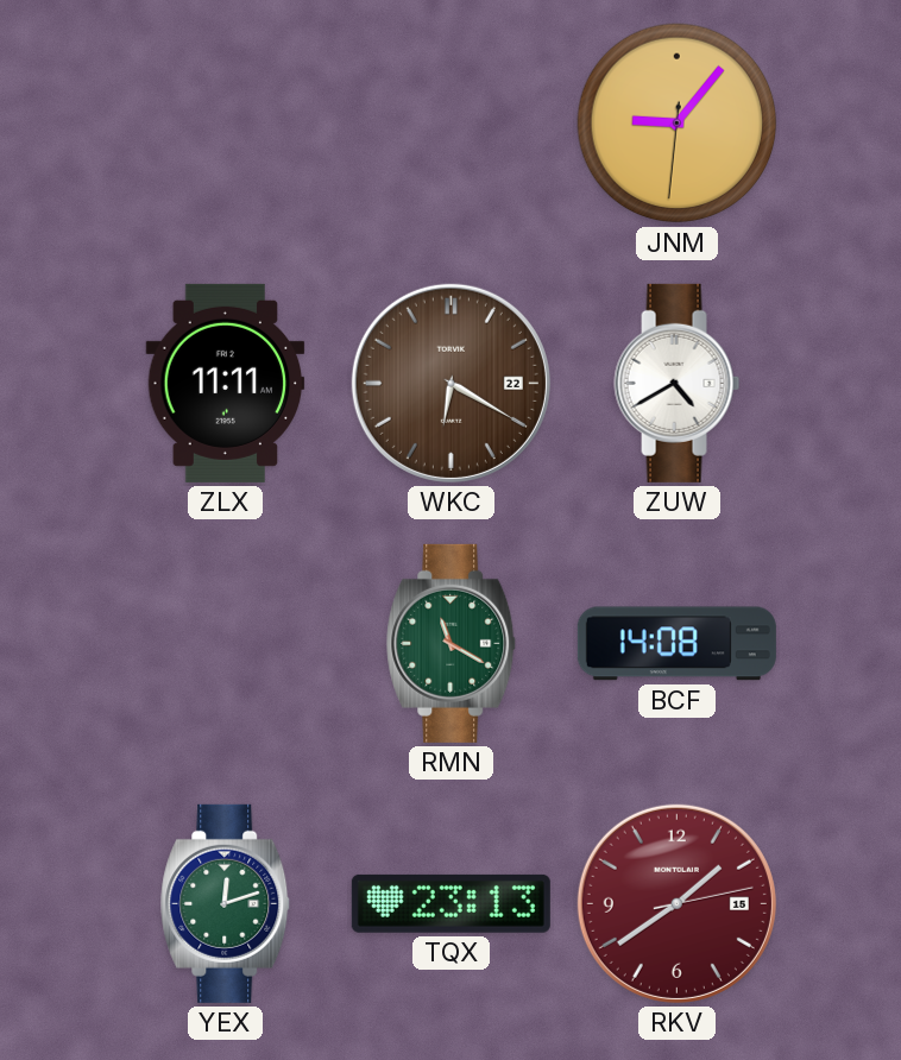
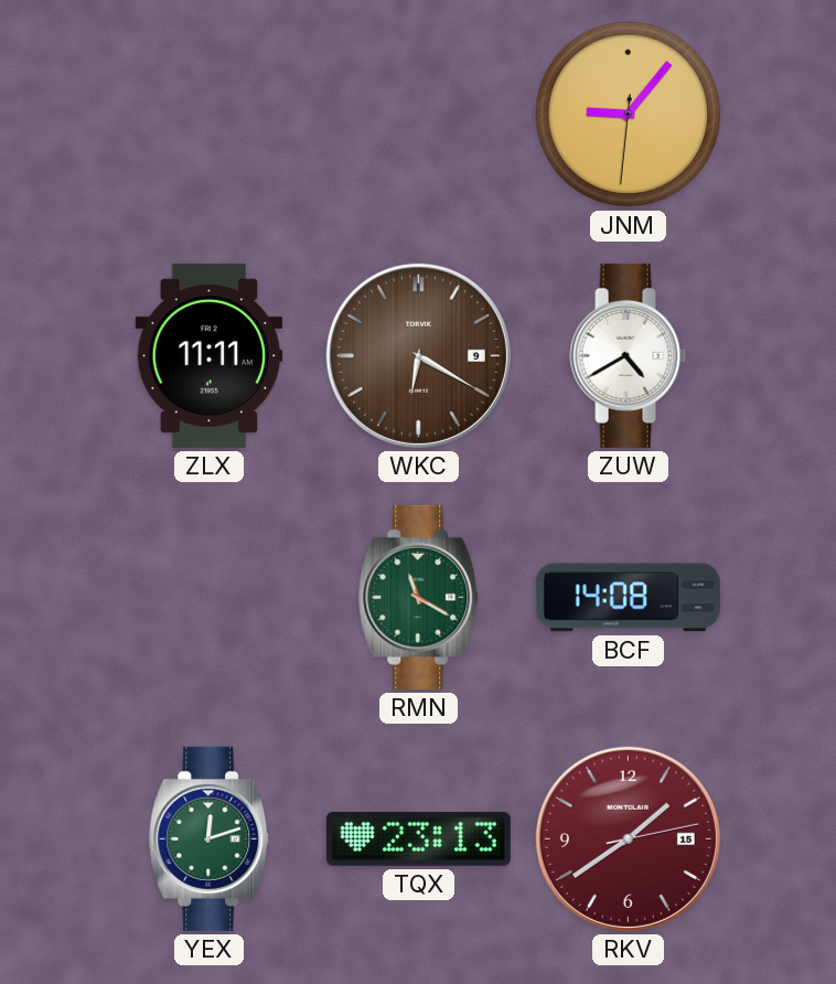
WKC date: 22 -> 9 (418, 355)
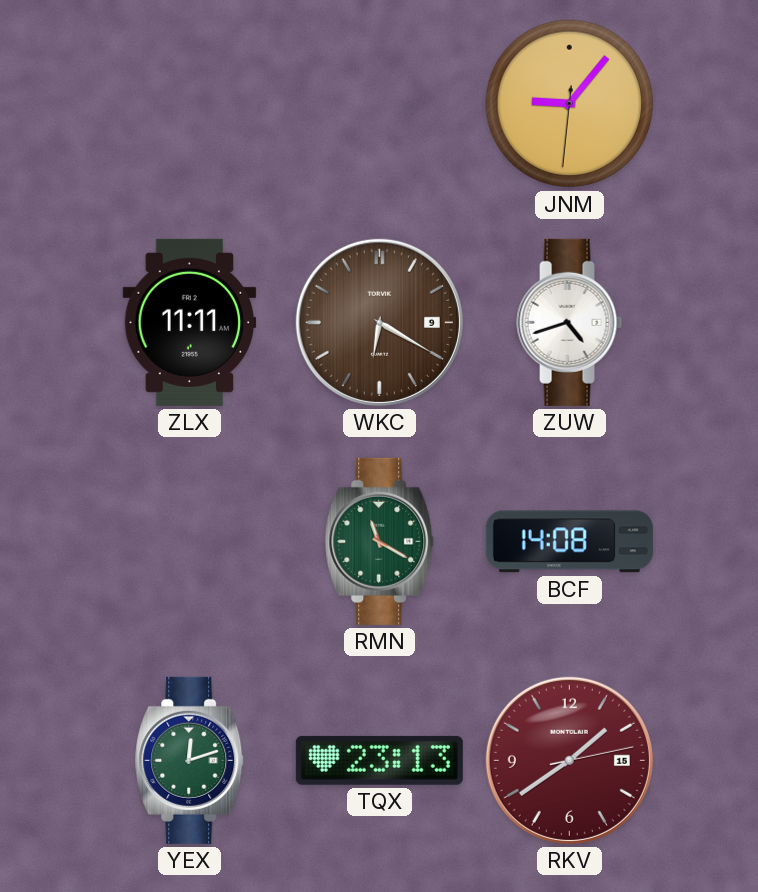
ZUW: 4:40 -> 4:42 (570, 322)
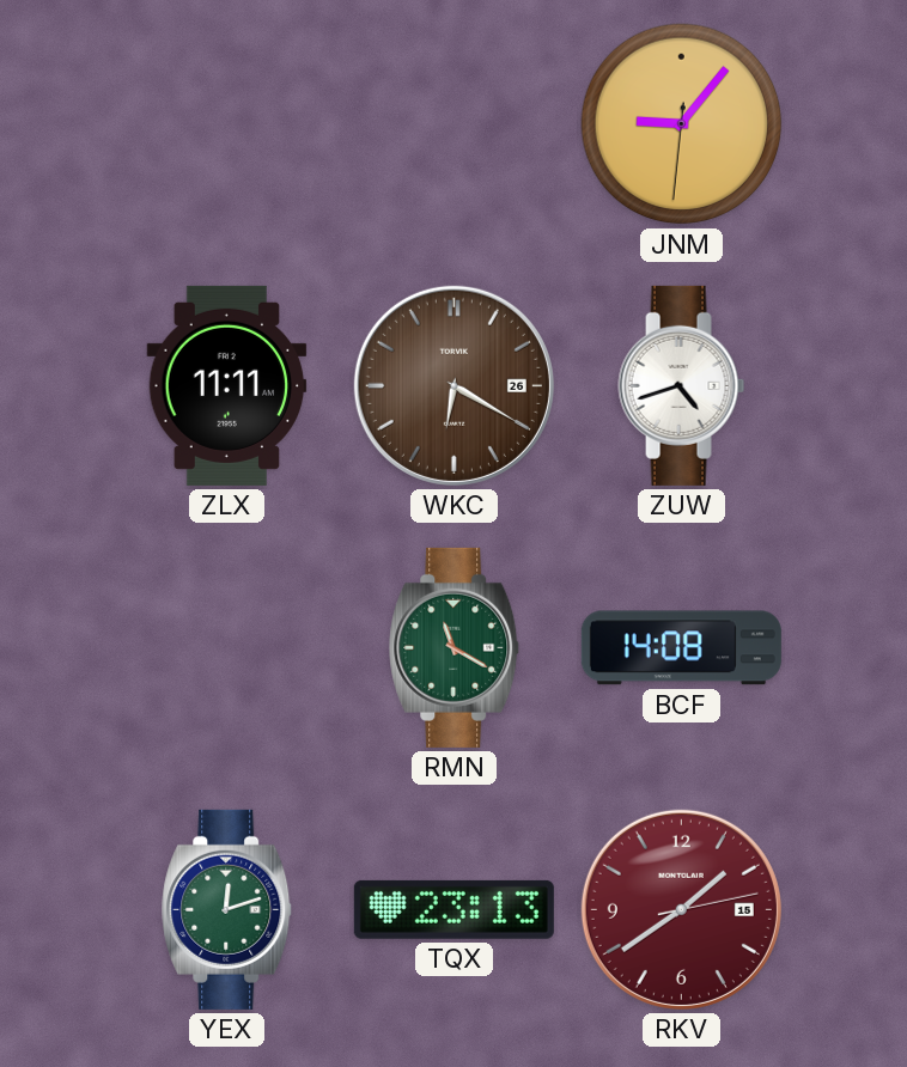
WKC date: 9 -> 26 (453, 385)
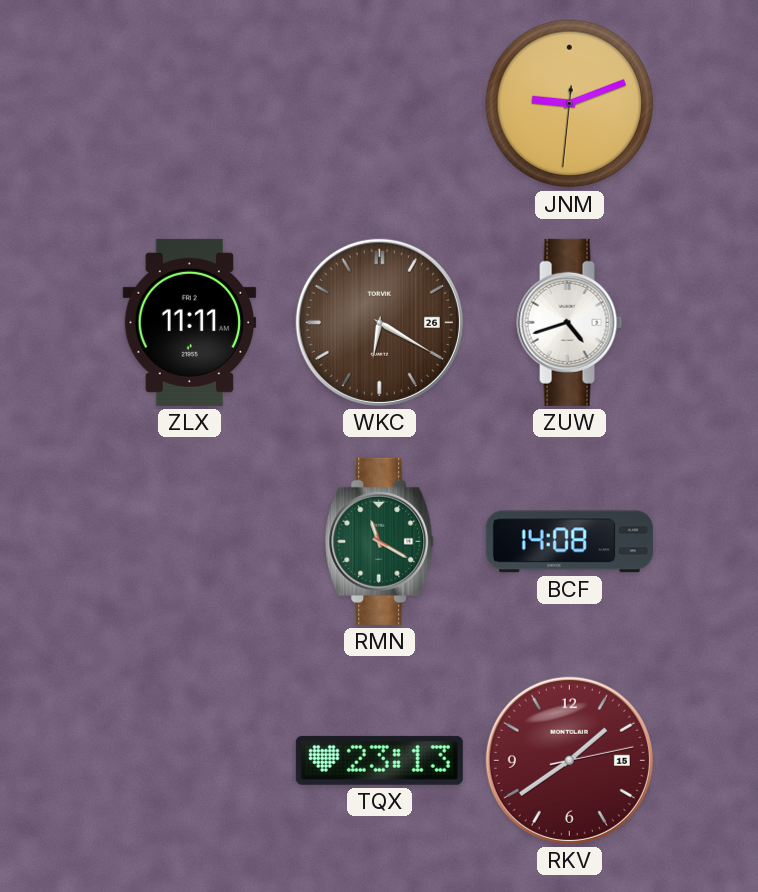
JNM: 9:06 -> 9:11 (570, 104)
YEX: 12:12 -> none (227, 909)
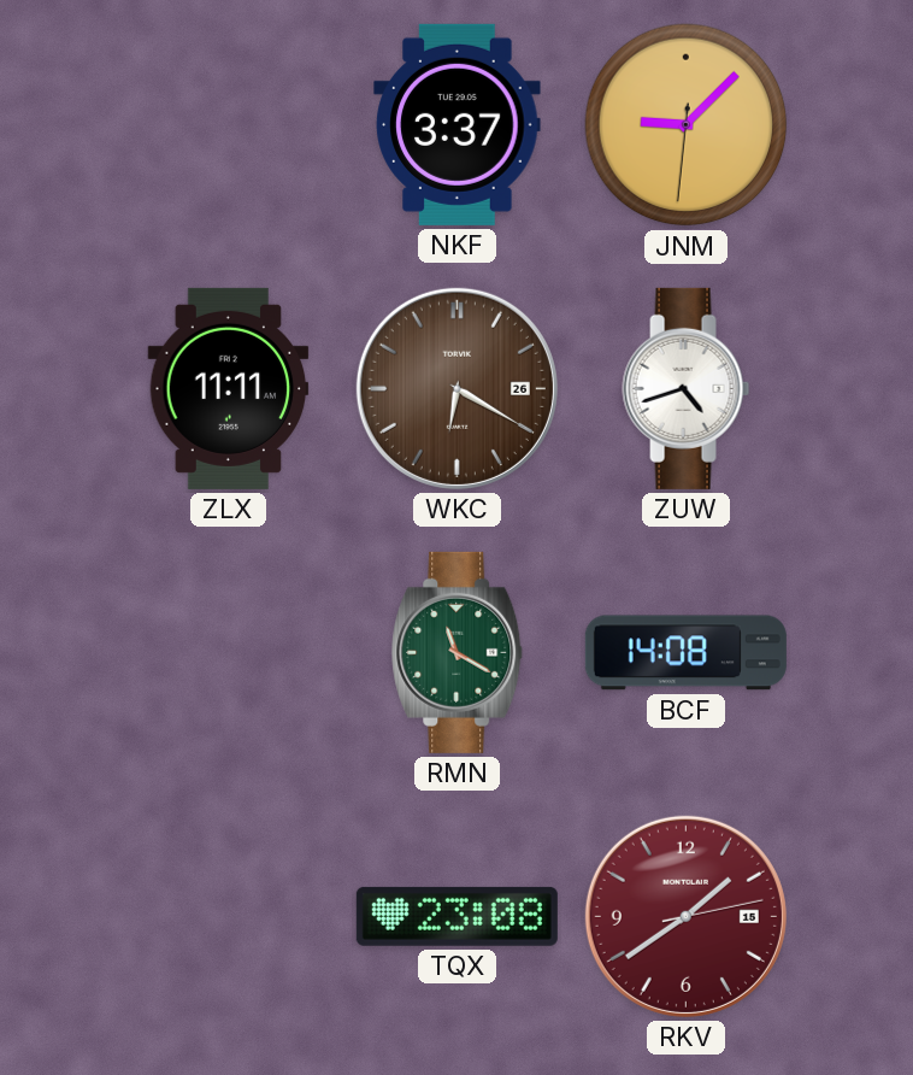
NKF: none -> 3:37 (458, 124)
JNM: 9:11 -> 9:07 (687, 125)
TQX: 23:13 -> 23:08 (456, 916)
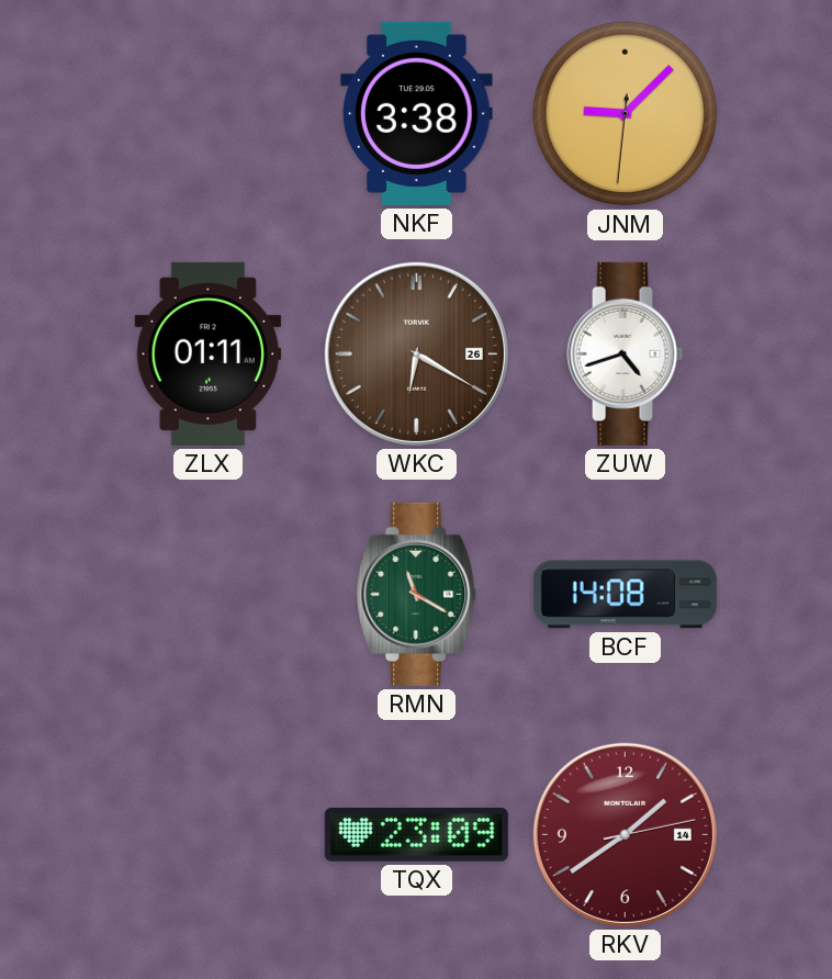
NKF: 3:37 -> 3:38 (417, 113)
ZLX: 11:11 -> 01:11 (209, 353)
TQX: 23:08 -> 23:09 (416, 834)
RKV date: 15 -> 14 (625, 834)
